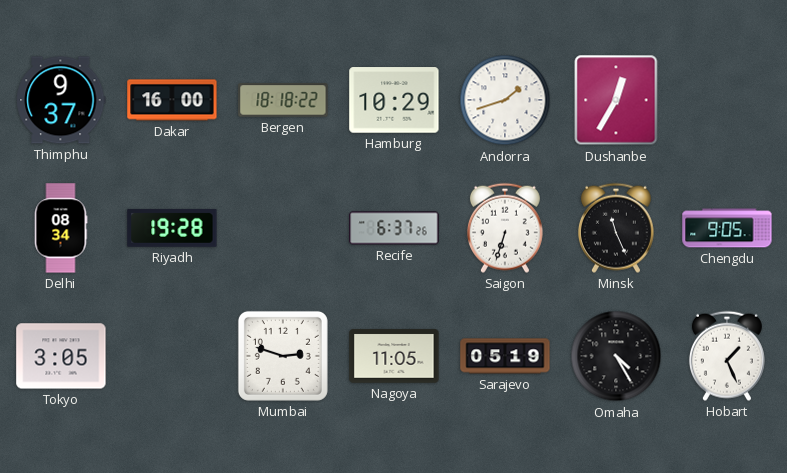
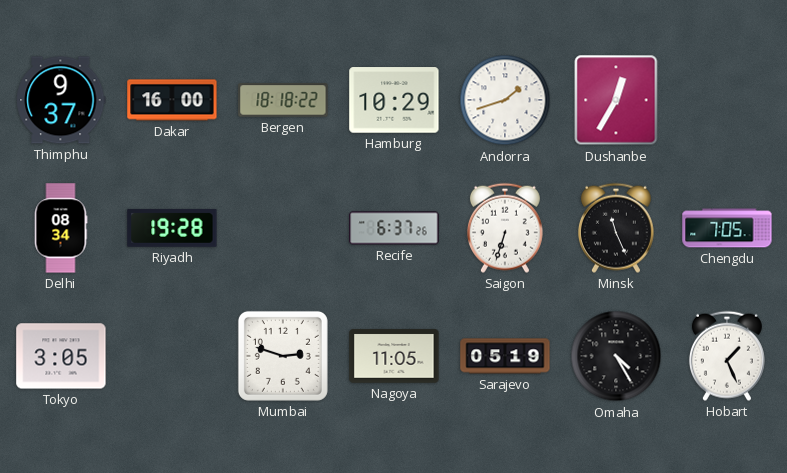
Chengdu: 9:05 -> 7:05 (727, 228)
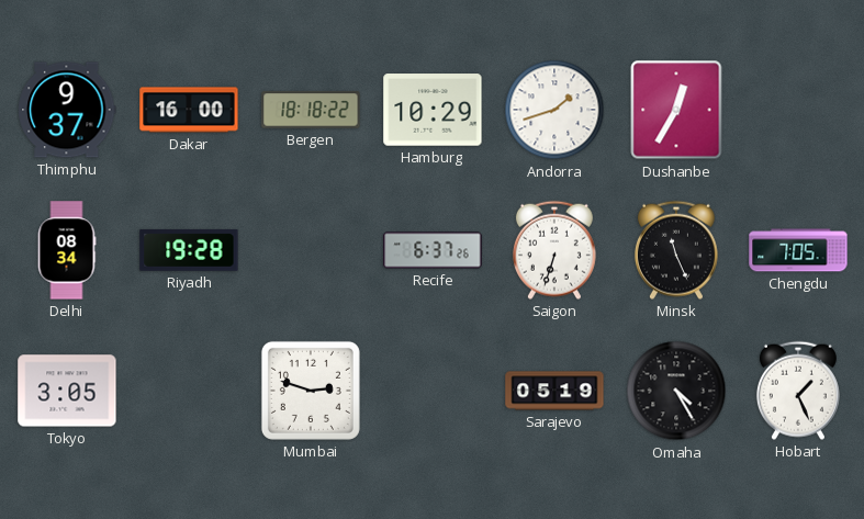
Nagoya: 11:05 -> none (394, 356)
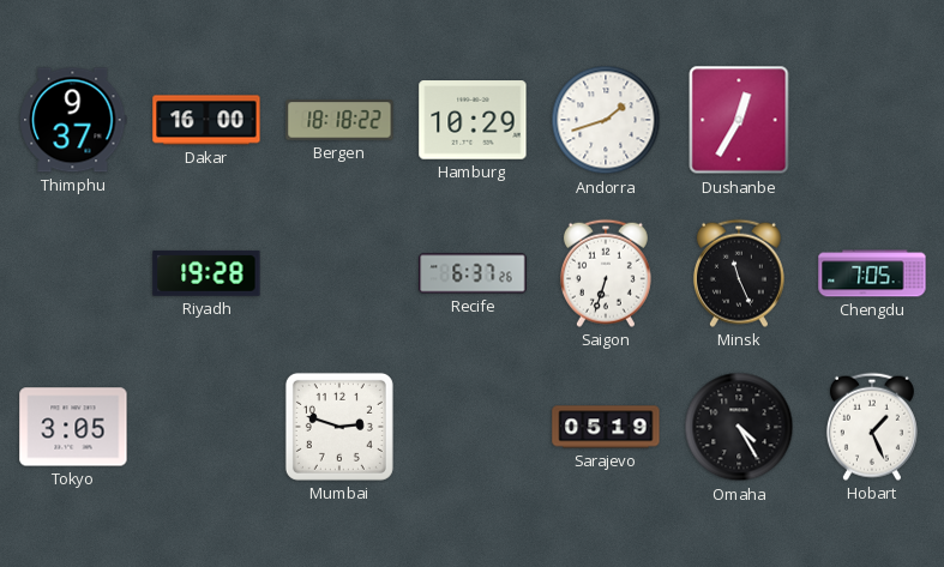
Delhi: 08:34 -> none (67, 250)
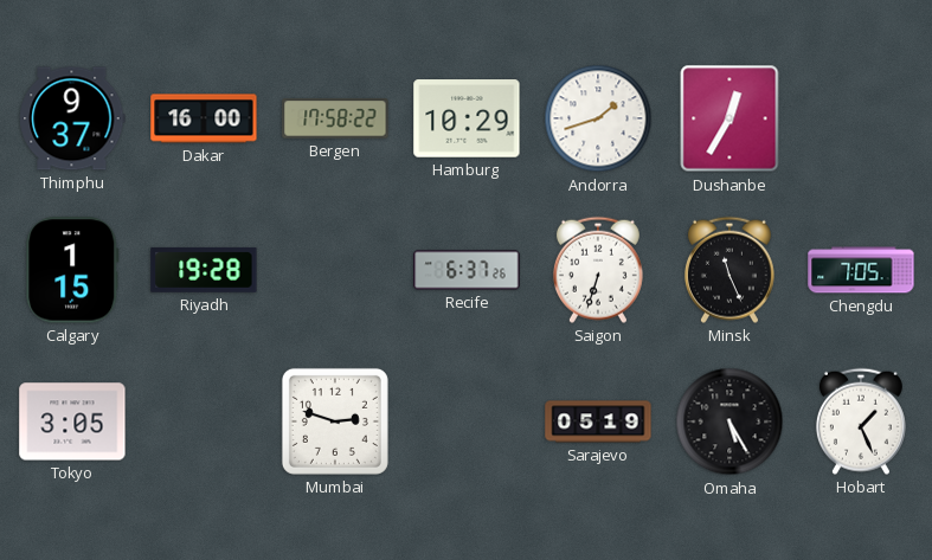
Bergen: 18:18 -> 17:58 (335, 118)
Calgary: none -> 1:15 (72, 270)
Omaha: 4:25 -> 5:25 (729, 421)
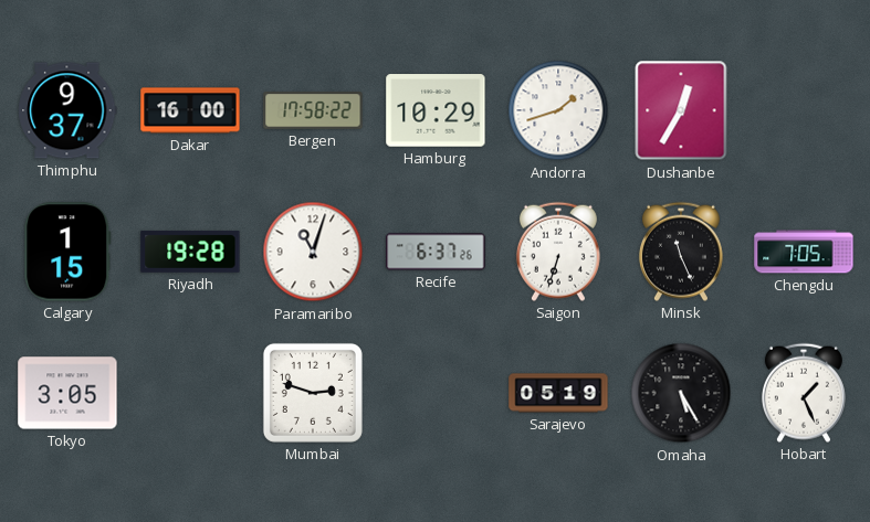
Paramaribo: none -> 11:03 (313, 252)
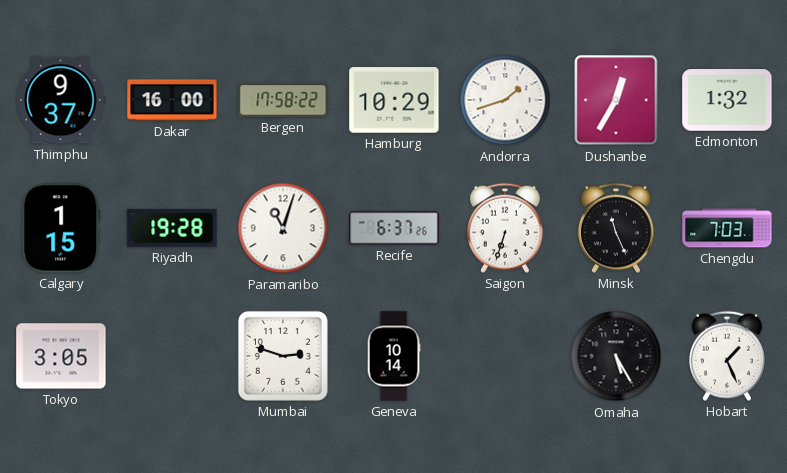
Edmonton: none -> 1:32 (727, 100)
Chengdu: 7:05 -> 7:03 (727, 228)
Geneva: none -> 10:14 (394, 356)
Sarajevo: 05:19 -> none (558, 393)
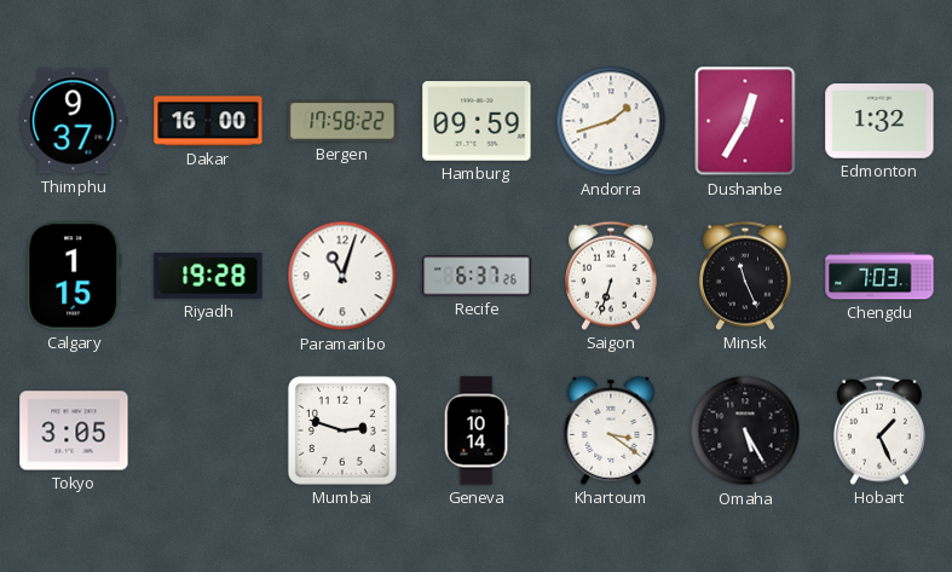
Hamburg: 10:29 -> 09:59 (477, 121)
Khartoum: none -> 3:21 (611, 431)
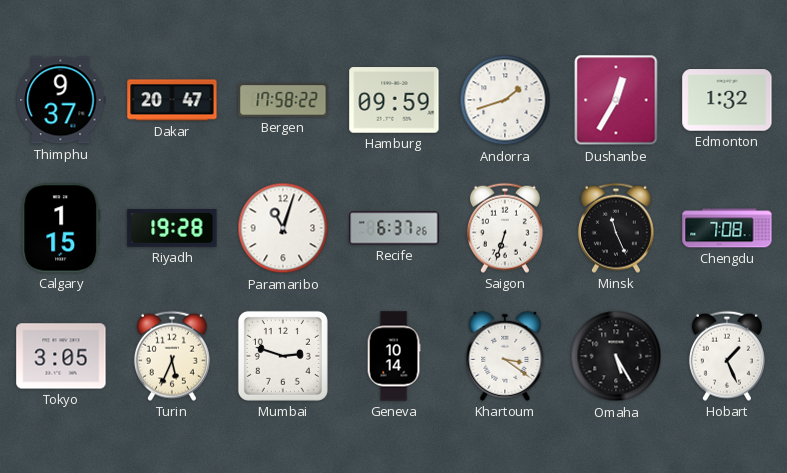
Dakar: 16:00 -> 20:47 (172, 100)
Chengdu: 7:03 -> 7:08 (727, 228)
Turin: none -> 5:34 (172, 356)
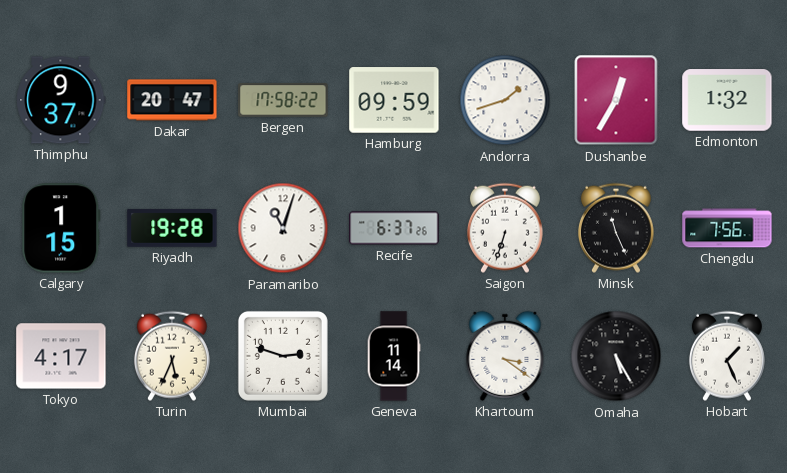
Chengdu: 7:08 -> 7:56 (727, 228)
Tokyo: 3:05 -> 4:17 (61, 356)
Geneva: 10:14 -> 11:14 (394, 356)
